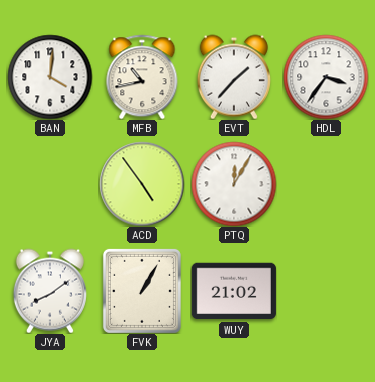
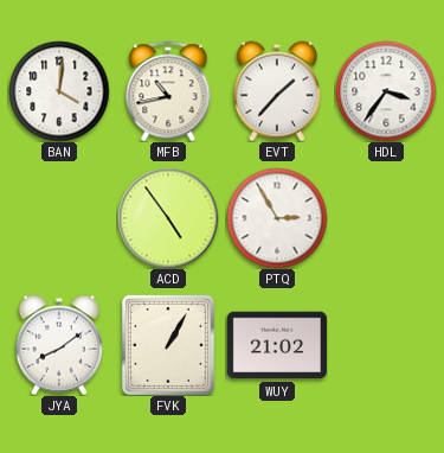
PTQ: 12:05 -> 2:55 (277, 218)
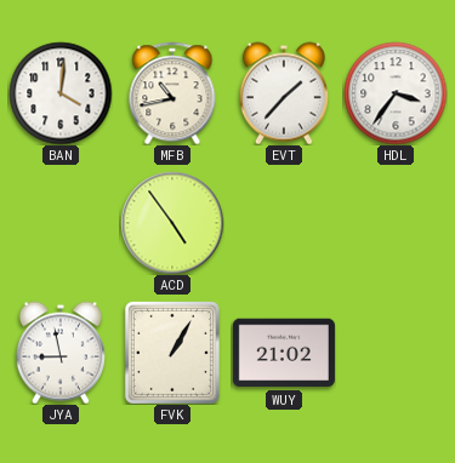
PTQ: 2:55 -> none (277, 218)
JYA: 8:09 -> 8:58 (61, 353)
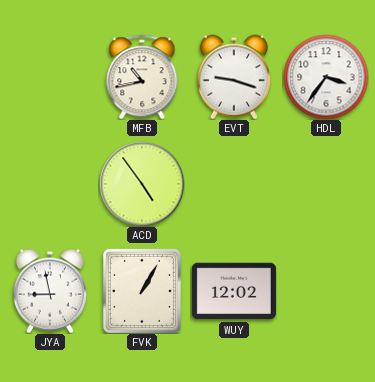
BAN: 4:01 -> none (61, 93)
EVT: 1:37 -> 9:18 (234, 77)
WUY: 21:02 -> 12:02 (234, 291)
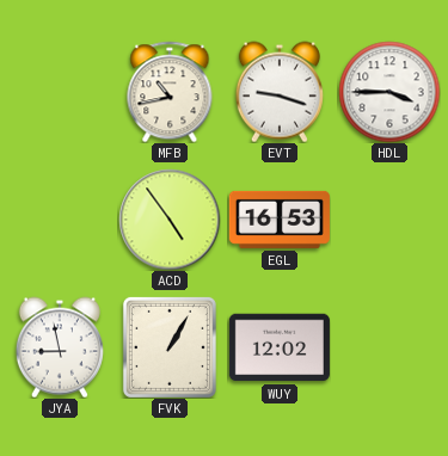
HDL: 3:36 -> 3:45 (389, 92)
EGL: none -> 16:53 (280, 220)
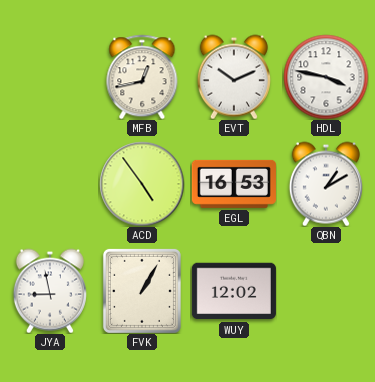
MFB: 10:43 -> 12:43 (142, 77)
EVT: 9:18 -> 10:11 (234, 77)
HDL: 3:45 -> 3:47 (326, 77)
QBN: none -> 1:10 (326, 184)
